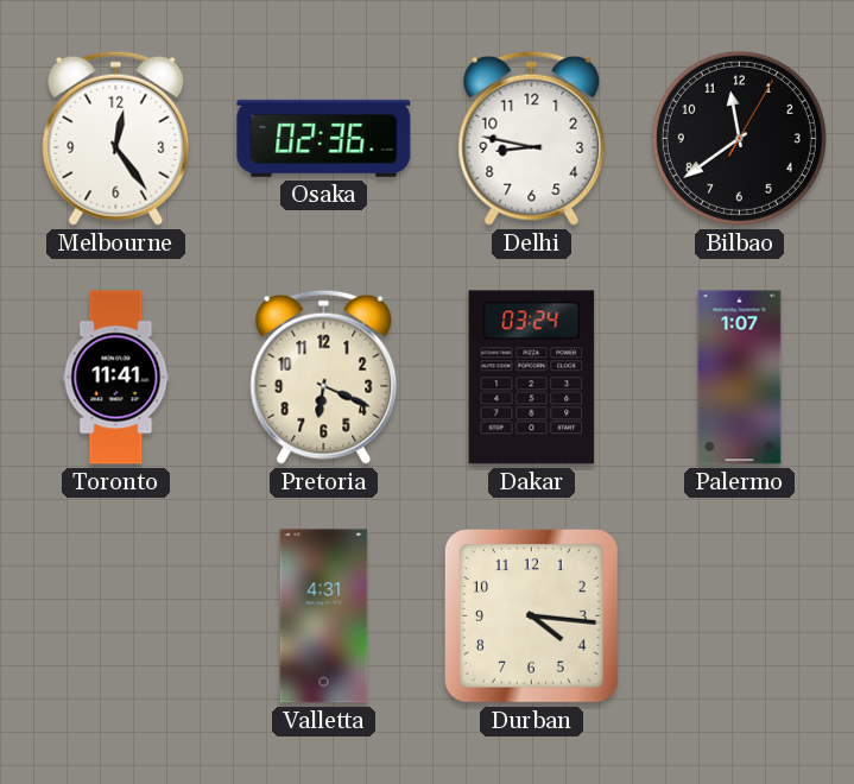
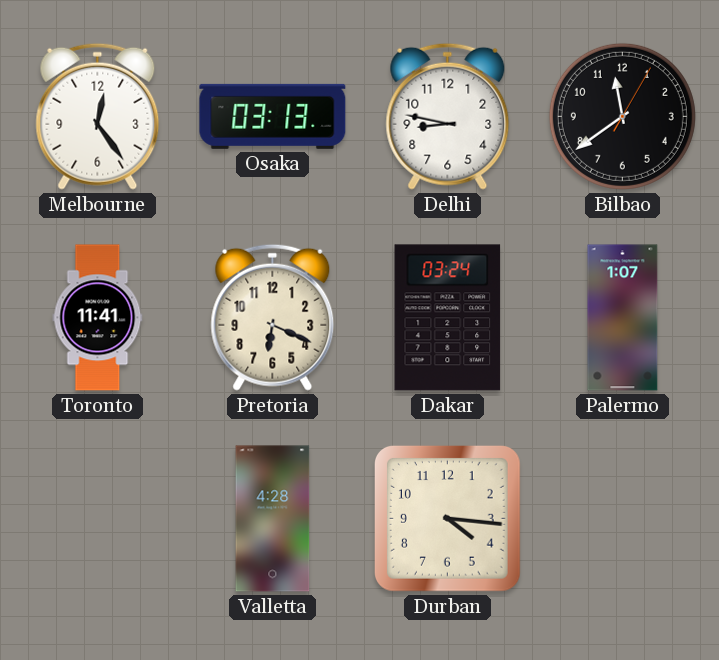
Osaka: 02:36 -> 03:13 (273, 116)
Valletta: 4:31 -> 4:28 (273, 519)
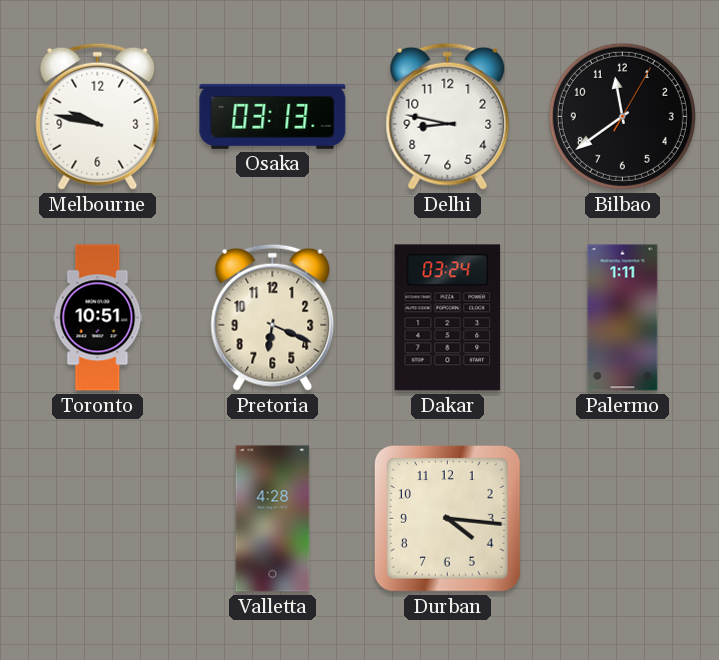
Melbourne: 12:24 -> 9:47 (98, 116)
Toronto: 11:41 -> 10:51 (98, 318)
Palermo: 1:07 -> 1:11 (623, 318)
